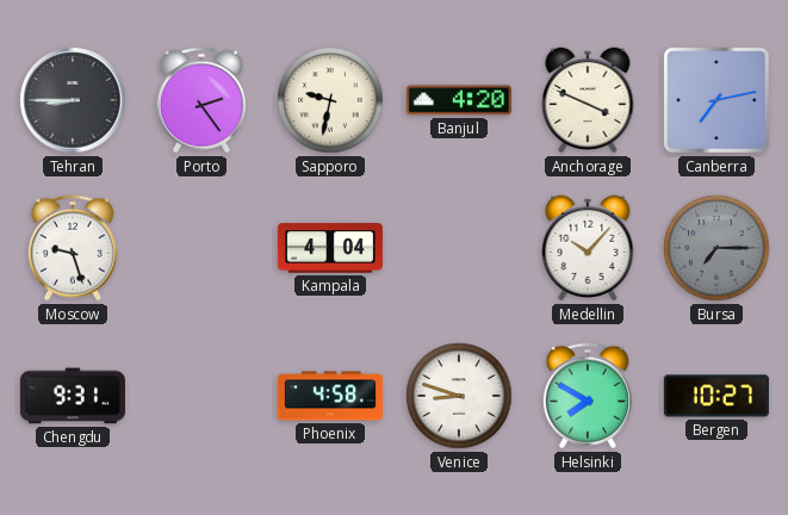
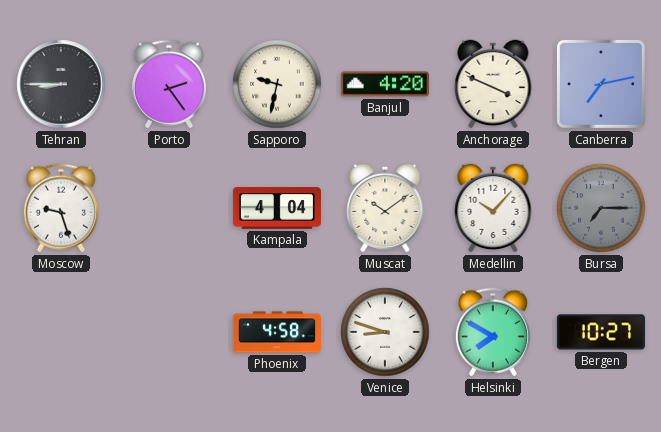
Muscat: none -> 10:09 (385, 208)
Chengdu: 9:31 -> none (73, 396)
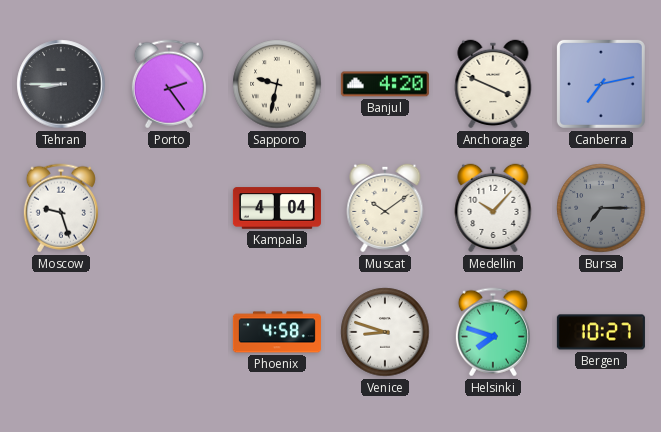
Helsinki: 7:50 -> 7:48 (493, 332)
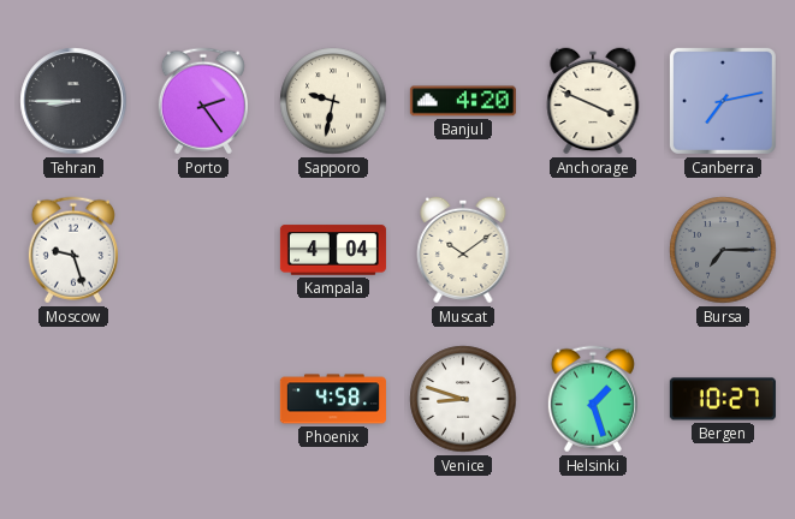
Medellin: 10:07 -> none (493, 208)
Helsinki: 7:48 -> 1:27 (593, 399)
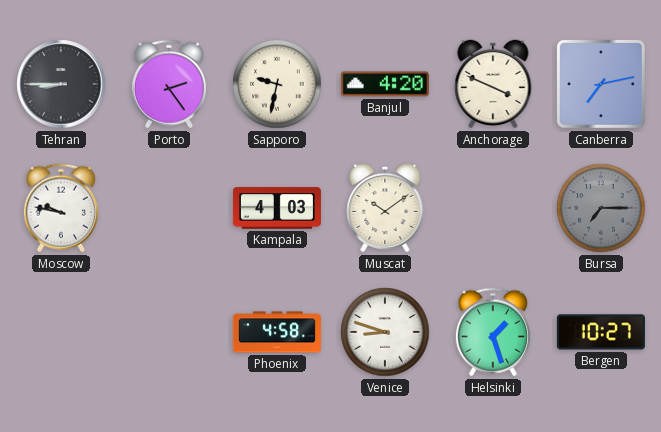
Moscow: 9:27 -> 9:47 (61, 208)
Kampala: 4:04 -> 4:03 (277, 208)
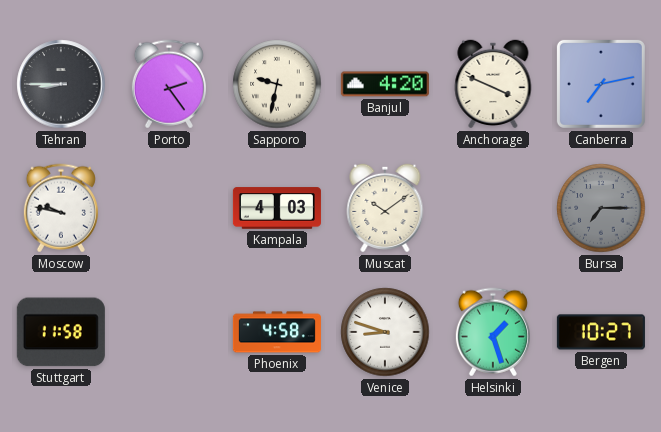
Stuttgart: none -> 11:58 (61, 332)
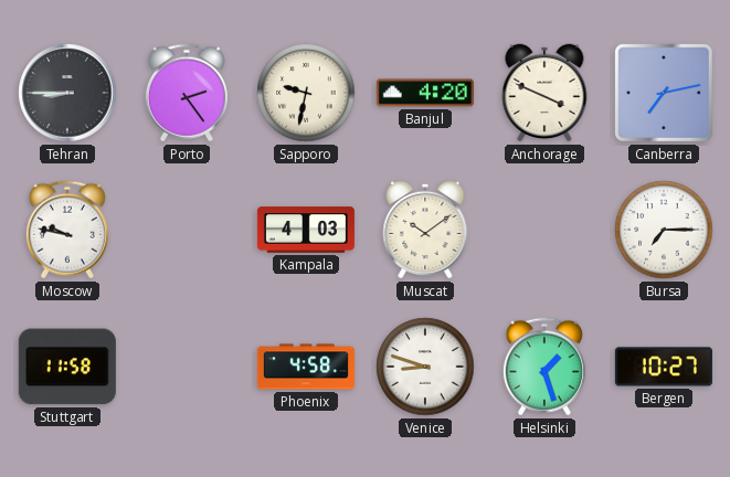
Bursa dial: grey -> white (664, 230)
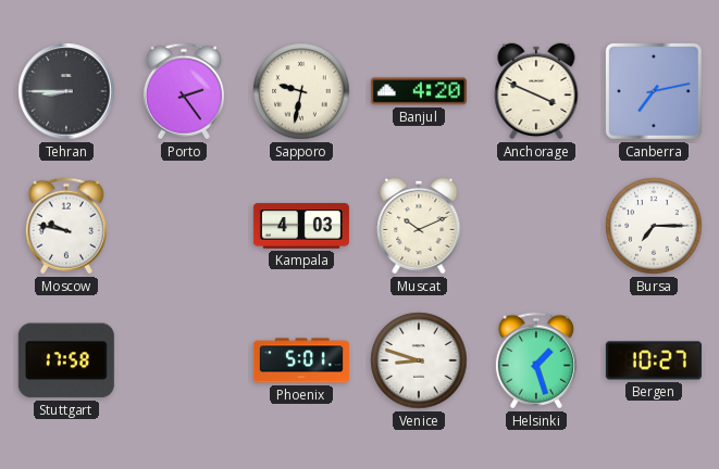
Muscat: 10:09 -> 10:11 (419, 226)
Stuttgart: 11:58 -> 17:58 (66, 360)
Phoenix: 4:58 -> 5:01 (301, 360)
